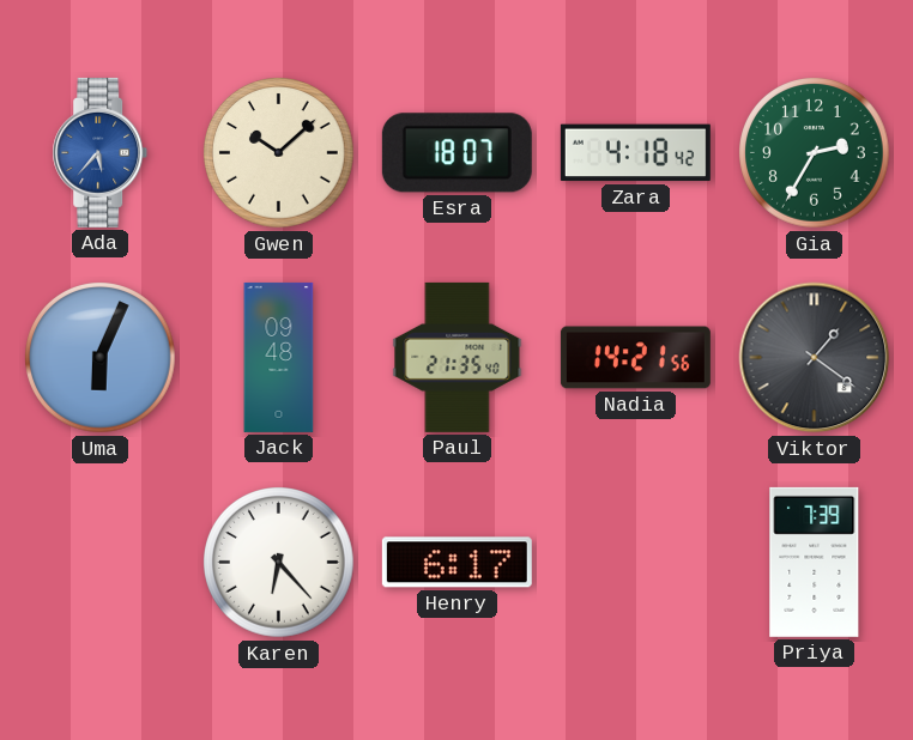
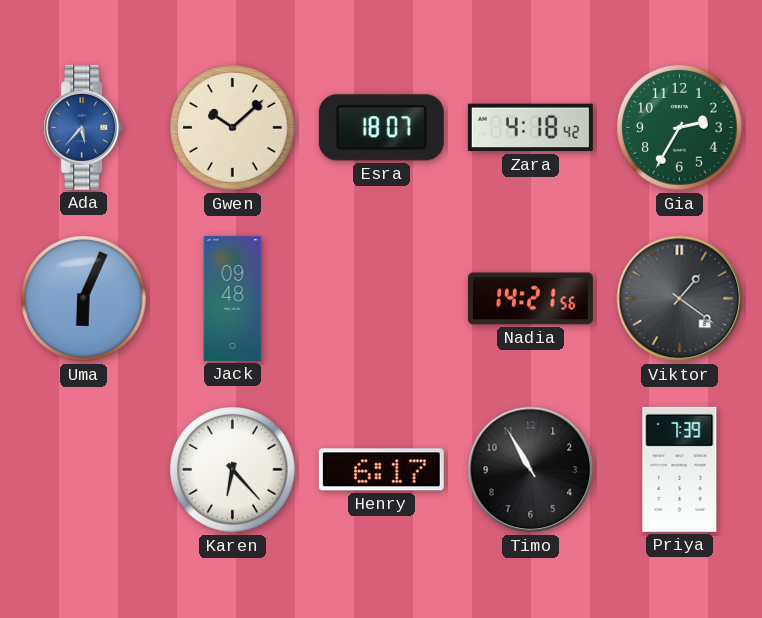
Paul: 21:35 -> none (458, 357)
Timo: none -> 10:55 (531, 470)
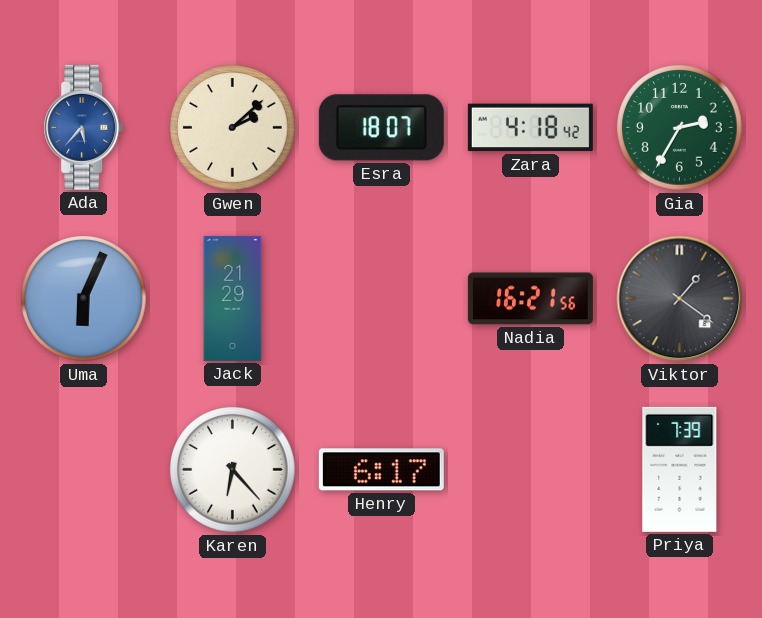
Gwen: 10:08 -> 2:08 (233, 128)
Jack: 09:48 -> 21:29 (233, 298)
Nadia: 14:21 -> 16:21 (530, 299)
Timo: 10:55 -> none (531, 470)
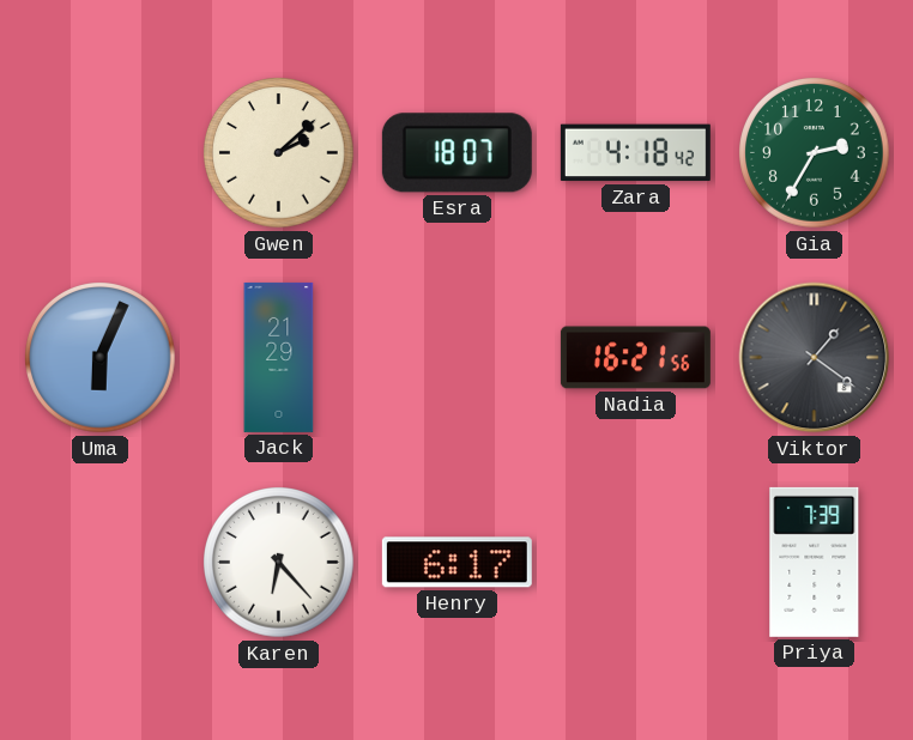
Ada: 5:37 -> none (84, 127)
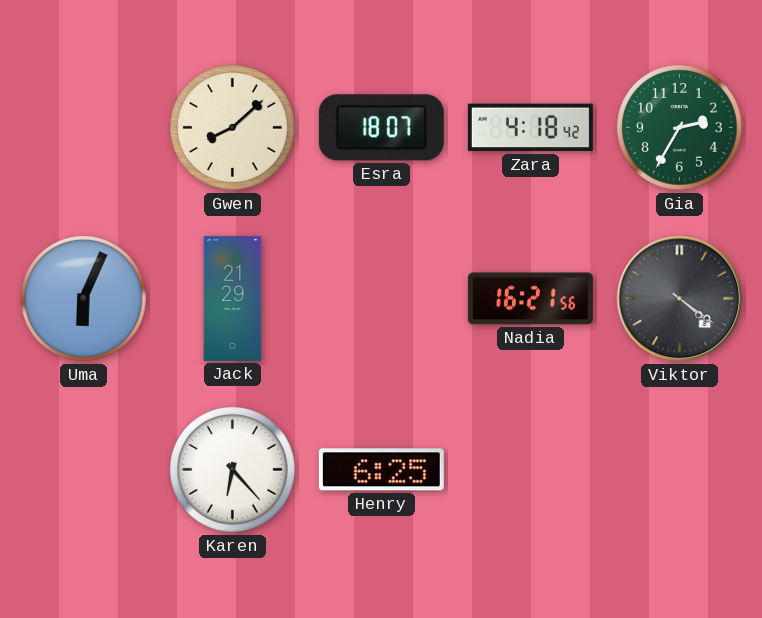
Gwen: 2:08 -> 8:08 (233, 128)
Viktor: 1:21 -> 4:21 (680, 299)
Henry: 6:17 -> 6:25 (381, 470)
Priya: 7:39 -> none (815, 562)
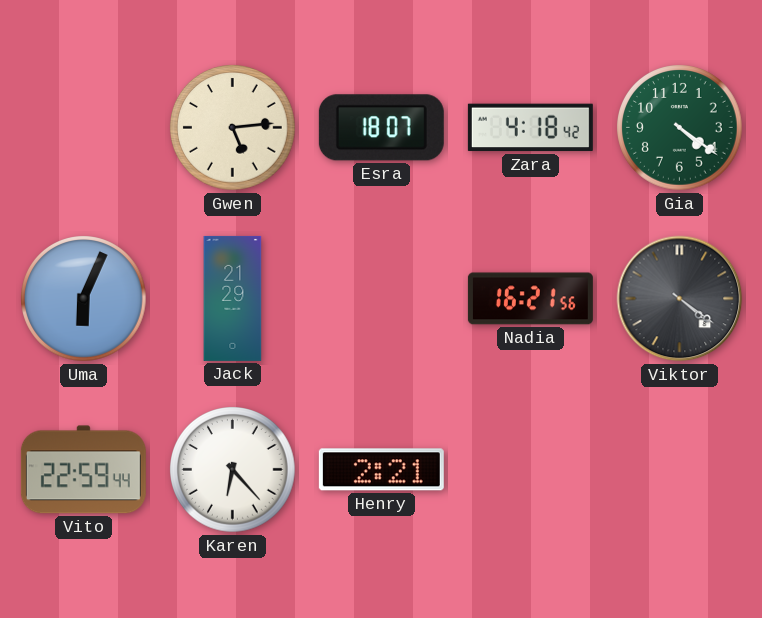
Gwen: 8:08 -> 5:14 (233, 128)
Gia: 2:35 -> 4:21 (680, 128)
Vito: none -> 22:59 (83, 470)
Henry: 6:25 -> 2:21 (381, 470)
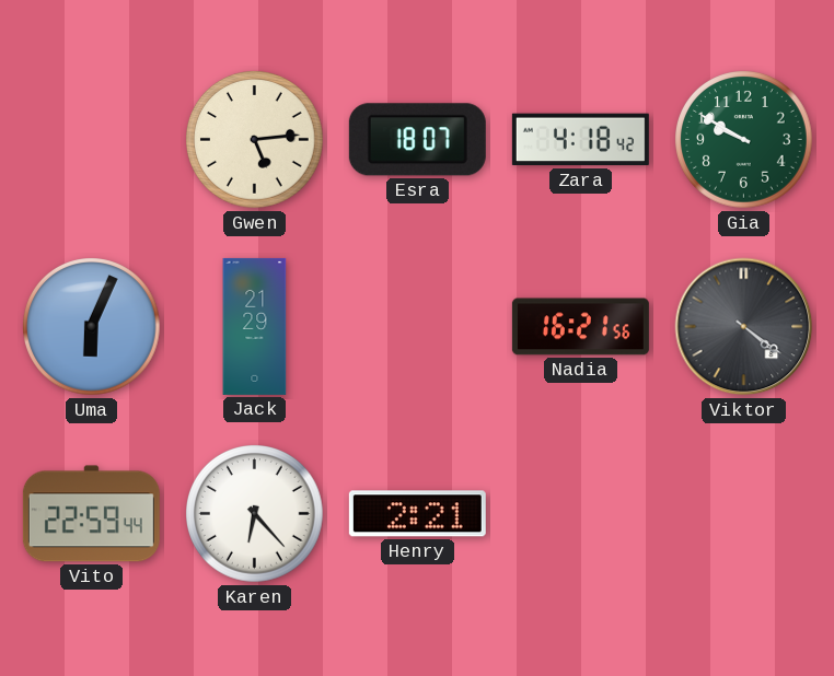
Gia: 4:21 -> 9:50 (744, 140)
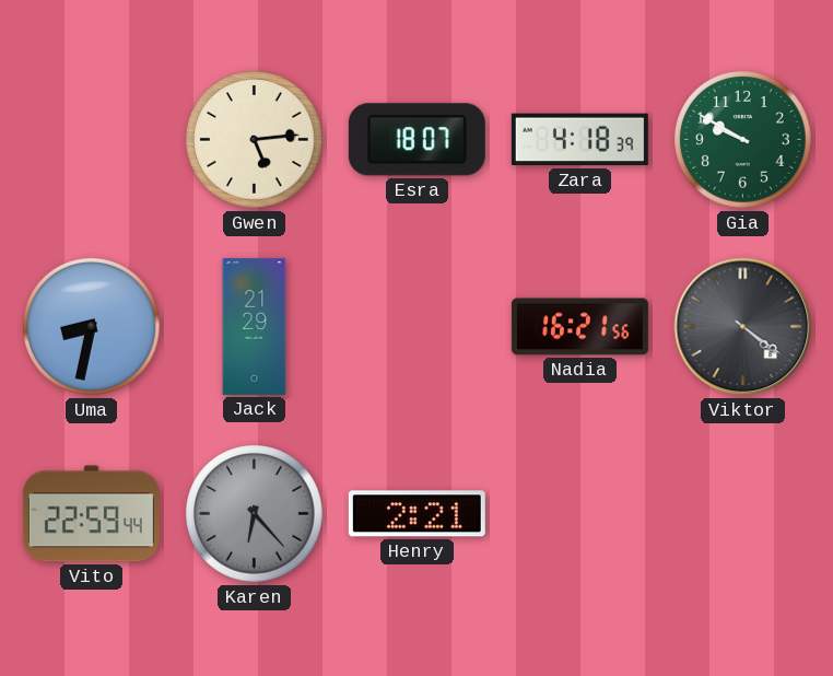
Zara: 4:18:42 -> 4:18:39 (579, 140)
Uma: 6:04 -> 8:32 (92, 327)
Karen dial: white -> grey (255, 514)
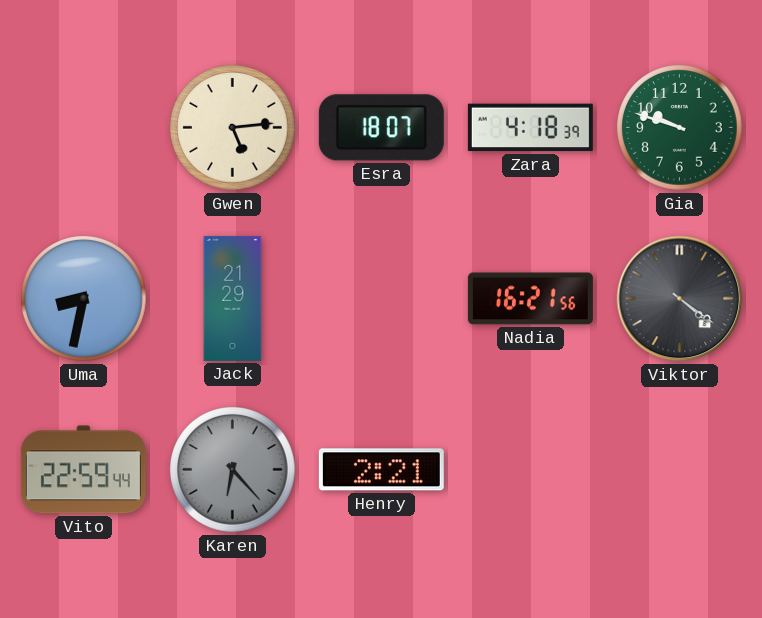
Gia: 9:50 -> 9:48 (680, 128)
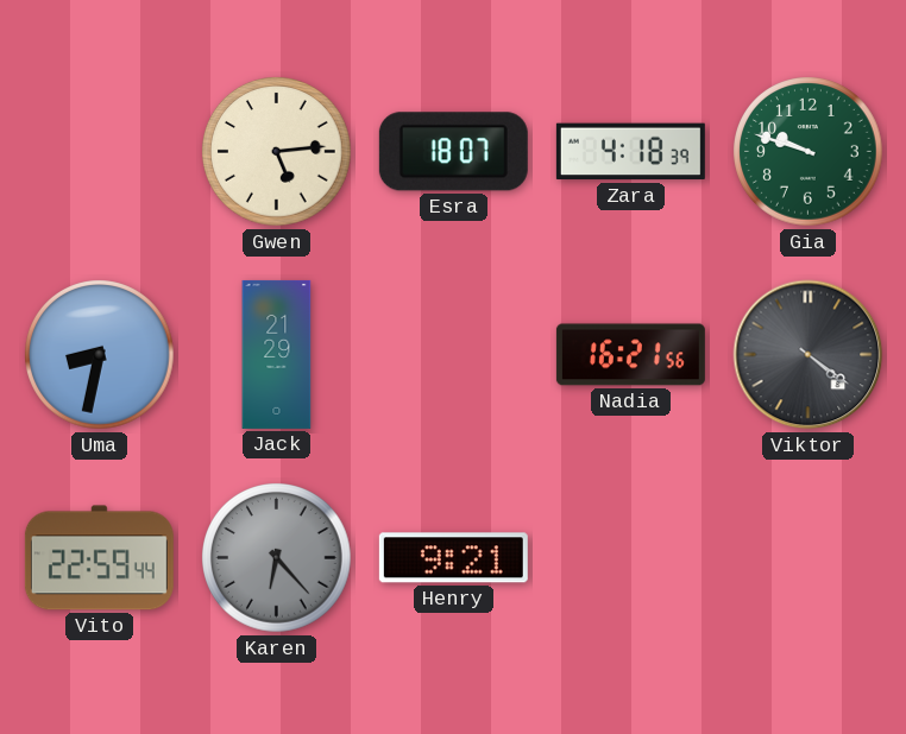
Henry: 2:21 -> 9:21 (453, 558)
